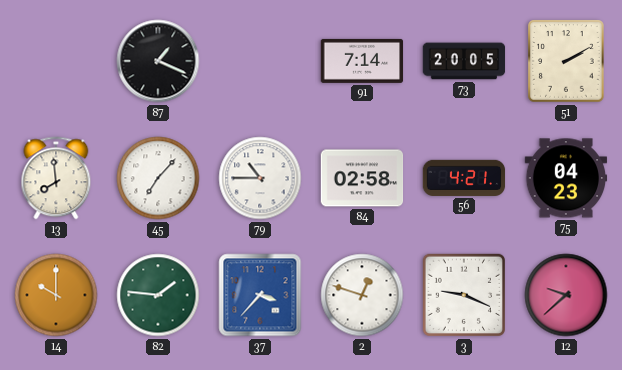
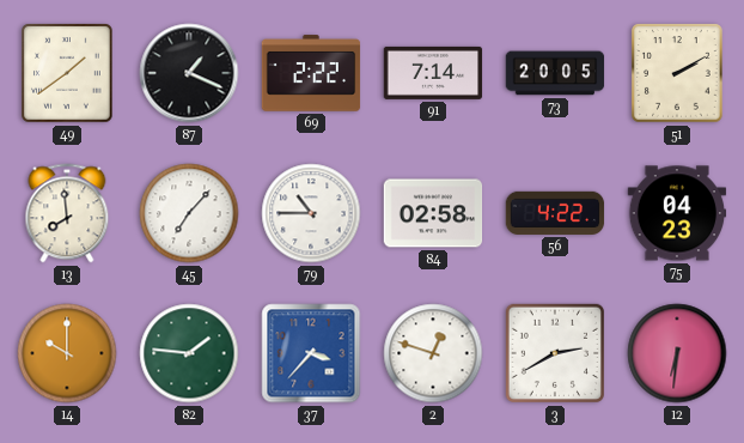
49: none -> 1:39 (68, 73)
69: none -> 2:22 (311, 73)
56: 4:21 -> 4:22 (555, 213)
3: 9:19 -> 2:40 (555, 353)
12: 9:38 -> 6:31 (677, 353)
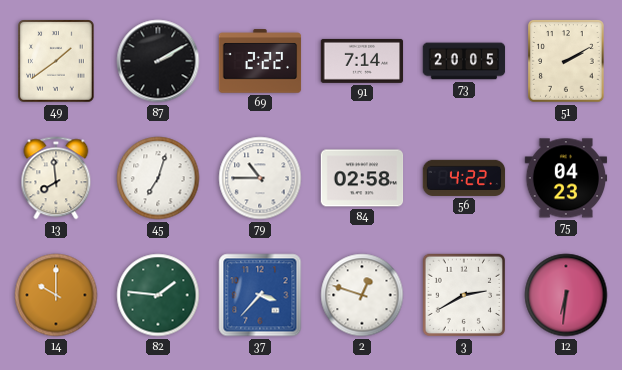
87: 1:19 -> 2:10 (158, 61)
45: 7:07 -> 7:03 (158, 178)
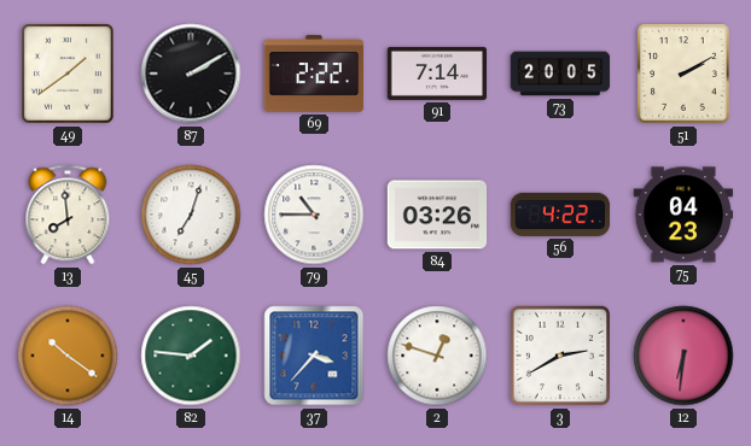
84: 02:58 -> 03:26 (437, 215)
14: 10:00 -> 10:21 (68, 356)
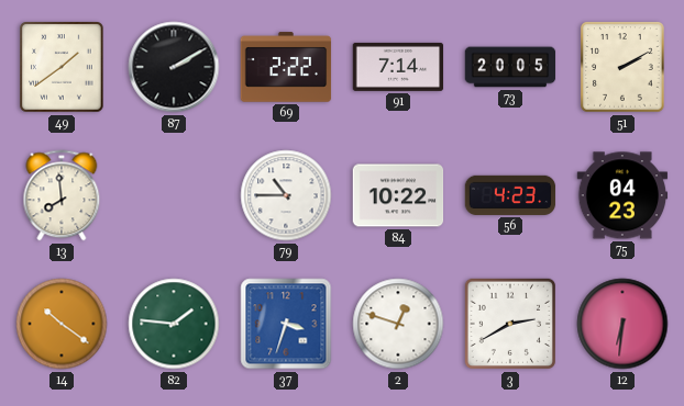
45: 7:03 -> none (191, 215)
84: 03:26 -> 10:22 (398, 195)
56: 4:22 -> 4:23 (510, 195)
37: 3:37 -> 3:33 (286, 324)
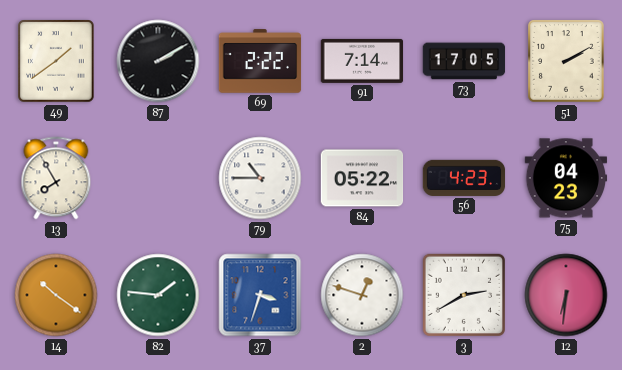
73: 20:05 -> 17:05 (464, 61)
13: 7:59 -> 7:55 (56, 178)
84: 10:22 -> 05:22 (362, 178)
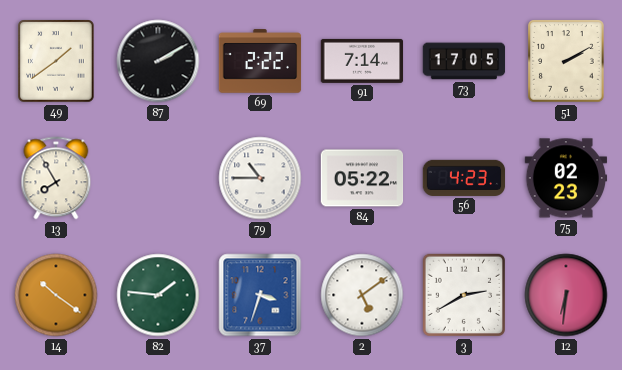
75: 04:23 -> 02:23 (566, 178)
2: 12:48 -> 5:09 (362, 295)
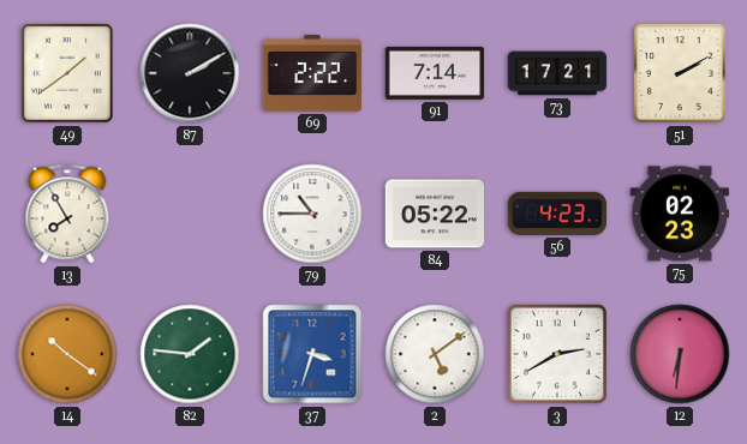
73: 17:05 -> 17:21 (557, 73)
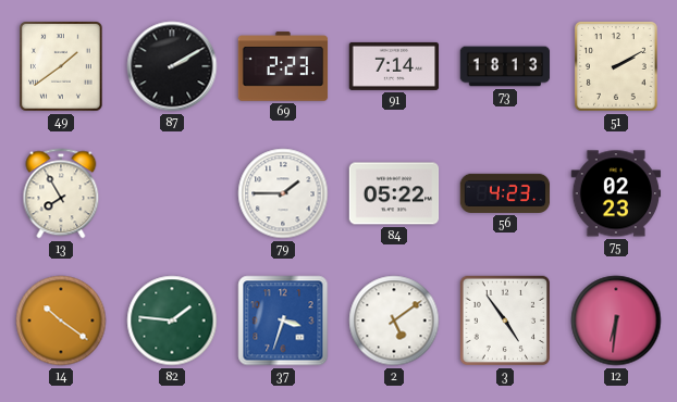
69: 2:22 -> 2:23 (283, 66)
73: 17:21 -> 18:13 (505, 66)
79: 10:45 -> 1:45 (283, 193)
3: 2:40 -> 4:54 (505, 321)
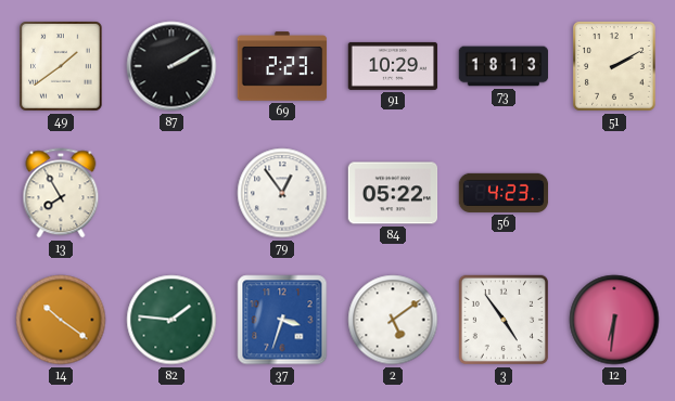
91: 7:14 -> 10:29 (393, 66)
79: 1:45 -> 12:54 (282, 193)
75: 02:23 -> none (616, 193)
